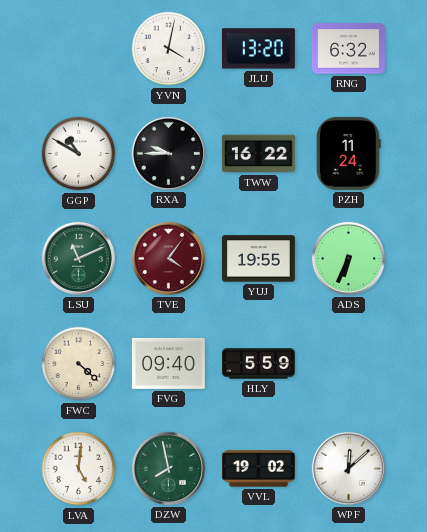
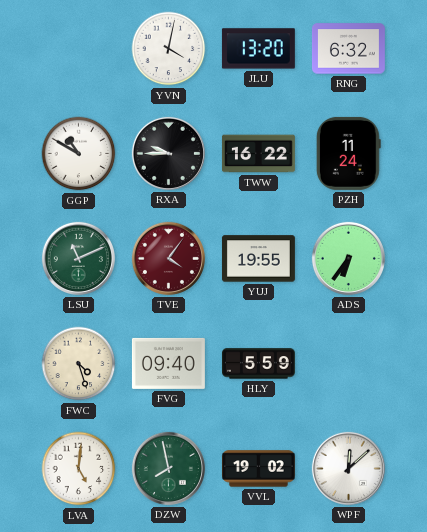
ADS: 6:34 -> 6:36 (348, 258)
FWC: 4:22 -> 4:27 (79, 364)
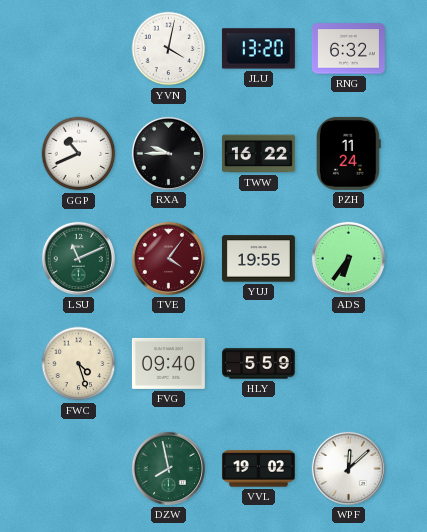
GGP: 10:50 -> 10:41 (79, 154)
LVA: 5:01 -> none (79, 469)
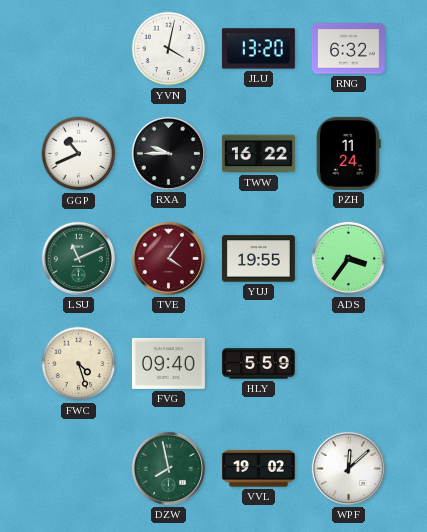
ADS: 6:36 -> 3:36 (348, 258)
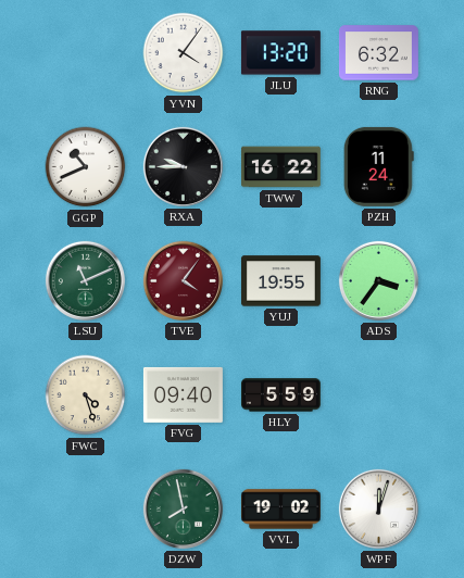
YVN: 4:02 -> 4:06 (184, 53)
WPF: 12:08 -> 12:03 (378, 508)
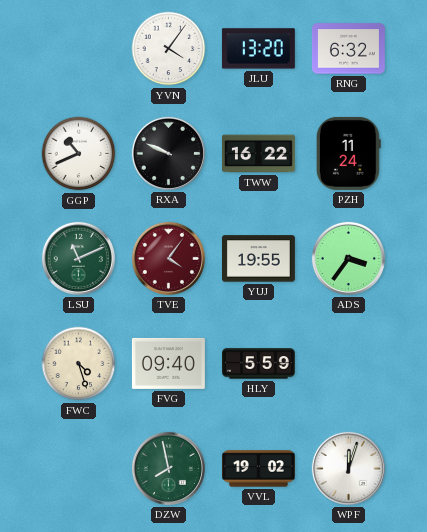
RXA: 9:45 -> 9:49 (168, 153)
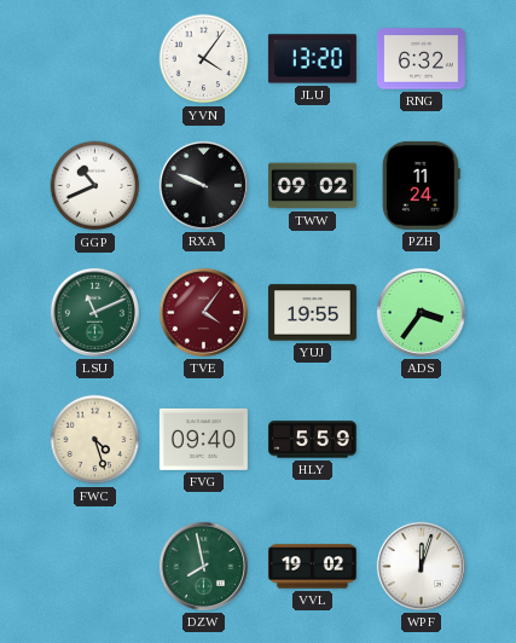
TWW: 16:22 -> 09:02 (312, 186)
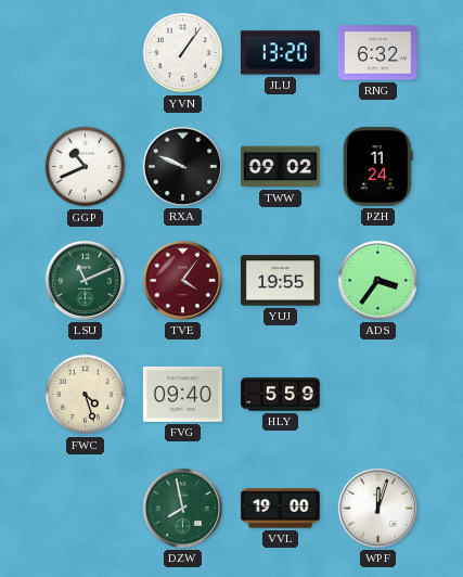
YVN: 4:06 -> 1:06 (183, 53)
VVL: 19:02 -> 19:00 (280, 509)
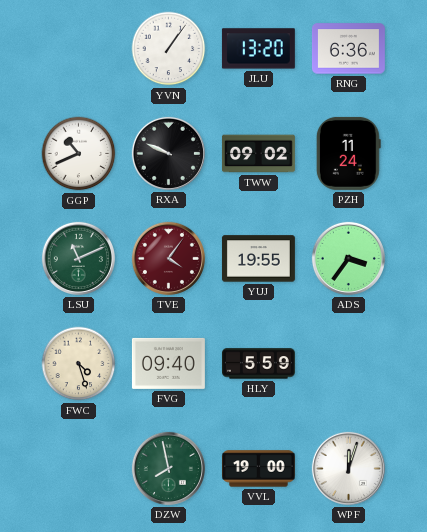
RNG: 6:32 -> 6:36 (348, 49)
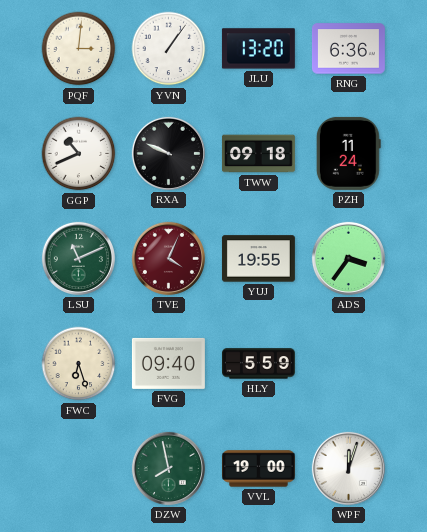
PQF: none -> 3:01 (79, 49)
TWW: 09:02 -> 09:18 (258, 154)
TVE: 4:06 -> 4:04 (168, 258)
FWC: 4:27 -> 6:27 (79, 364)
